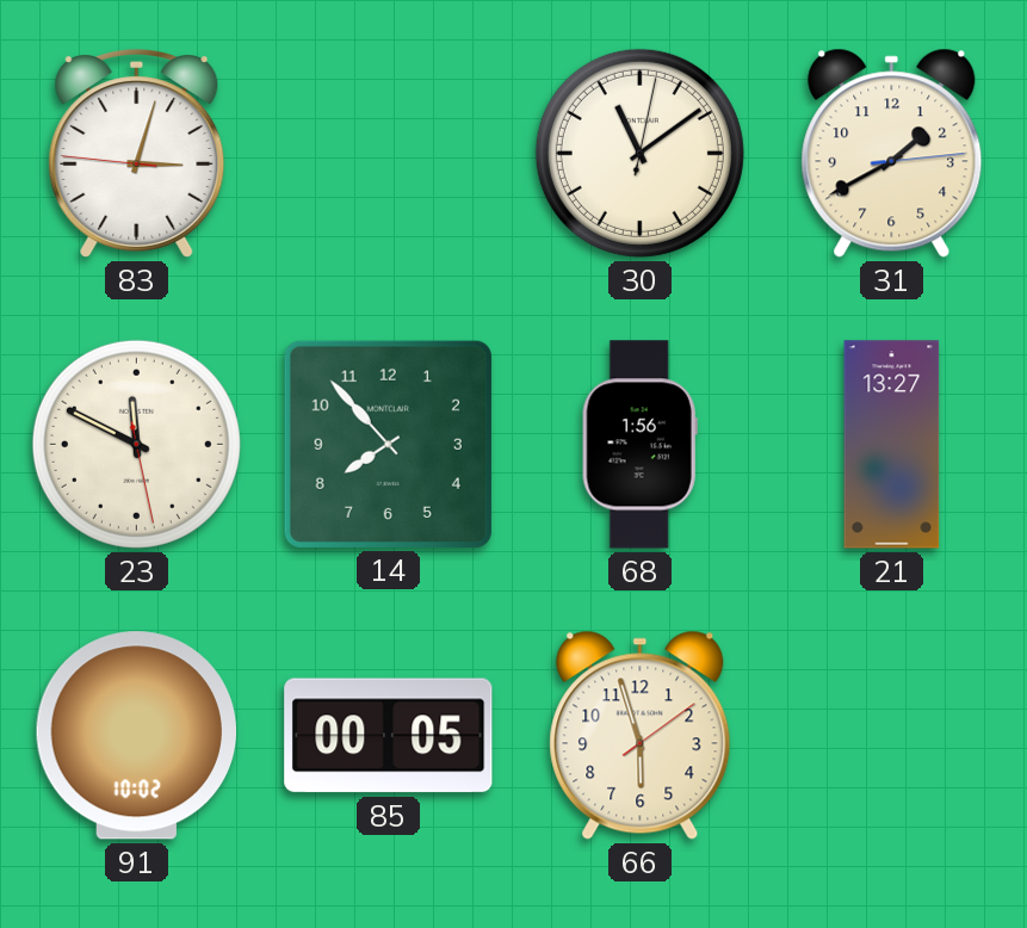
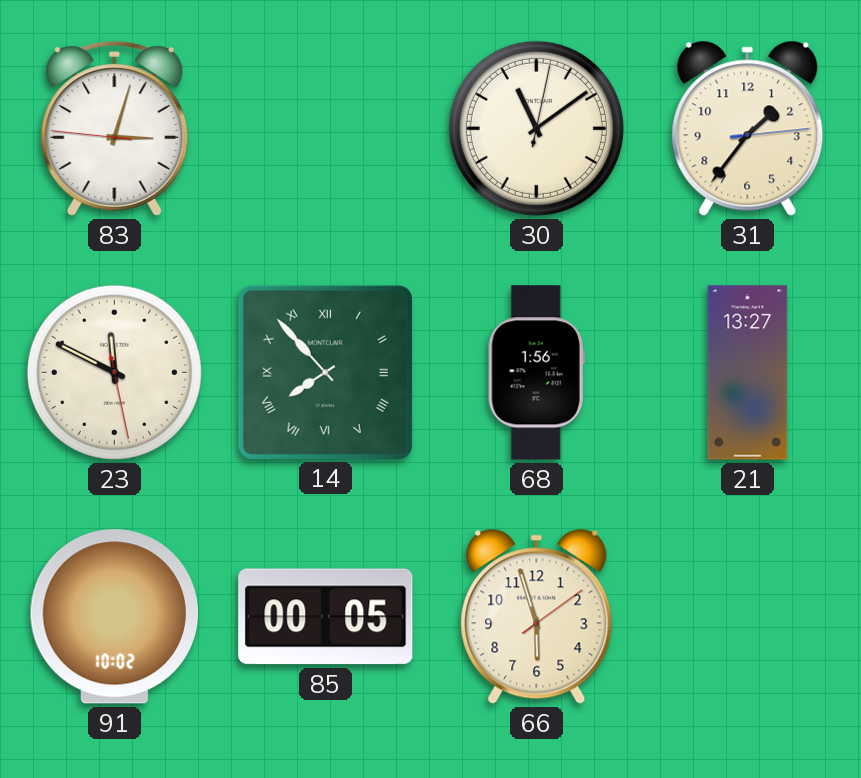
31: 1:40 -> 1:36 (748, 128)
14 numerals: Arabic -> Roman (325, 372)
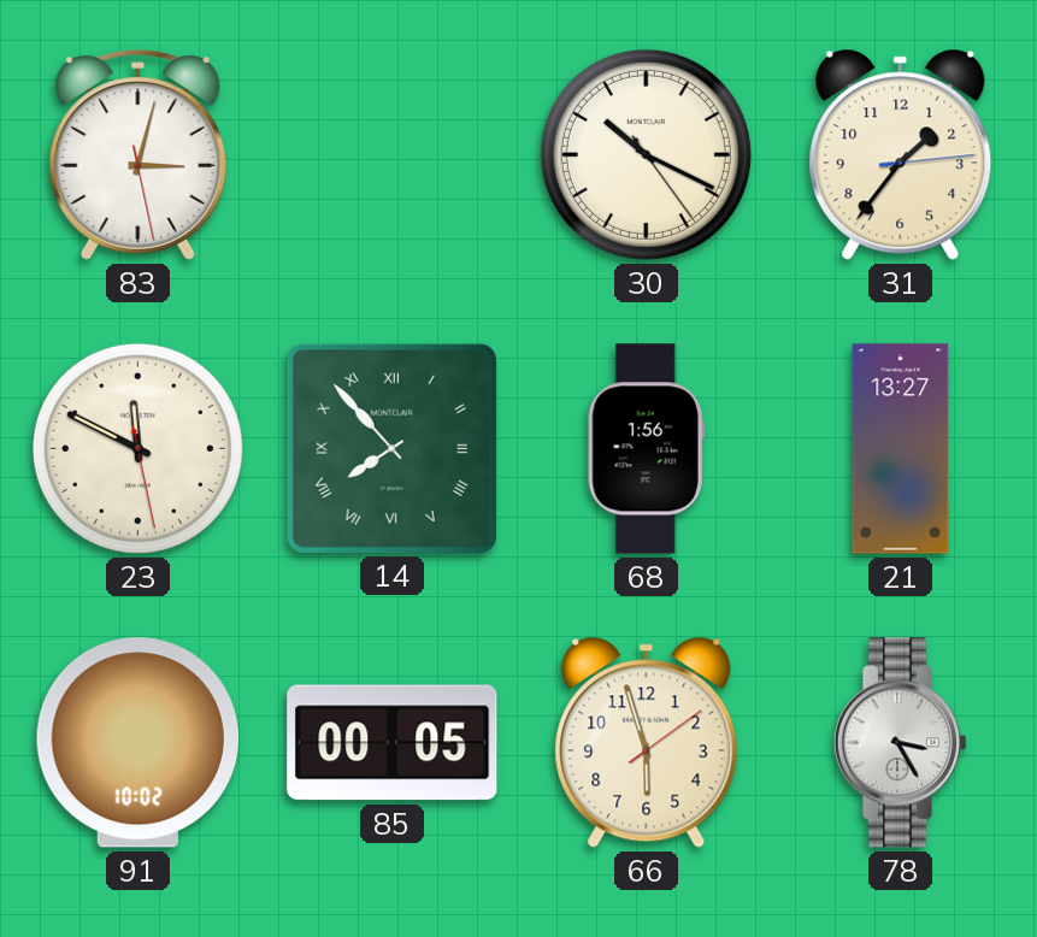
83: 3:02:46 -> 3:02:28 (139, 155)
30: 11:09 -> 10:19 (646, 154)
78: none -> 3:25 (901, 743)
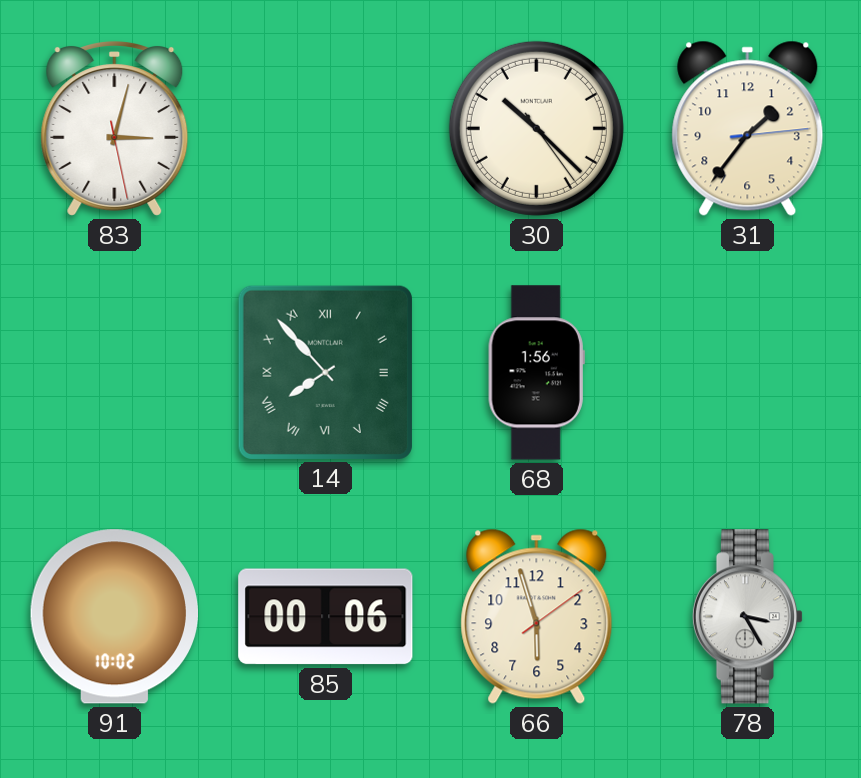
30: 10:19 -> 10:22 (536, 128)
23: 11:49 -> none (137, 448)
21: 13:27 -> none (901, 449)
85: 00:05 -> 00:06 (326, 617)
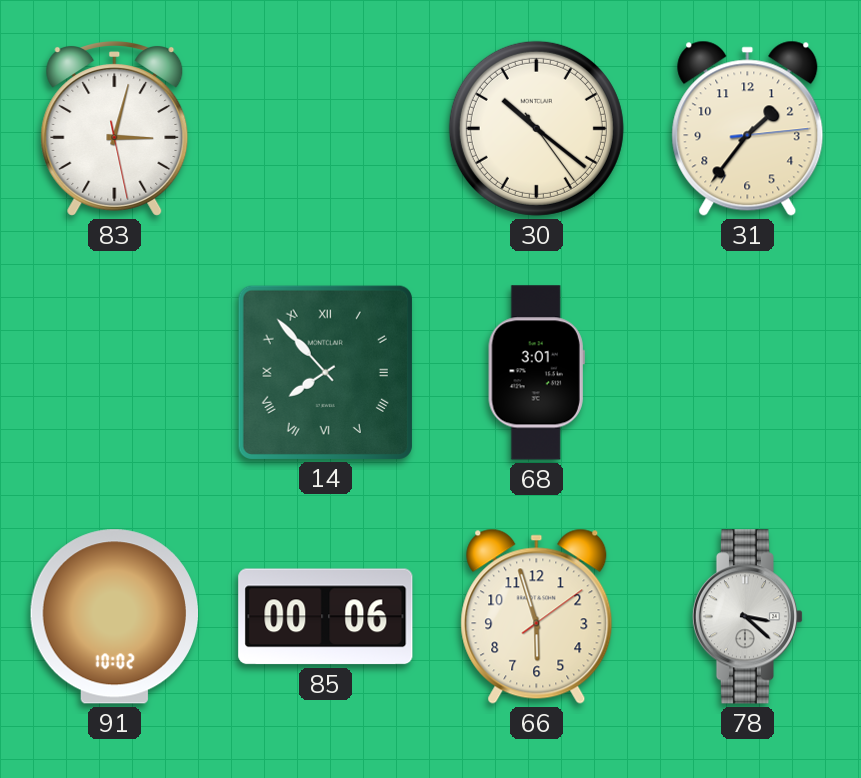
30: 10:22 -> 10:21 (536, 128)
68: 1:56 -> 3:01 (536, 373)
78: 3:25 -> 3:22 (748, 617)
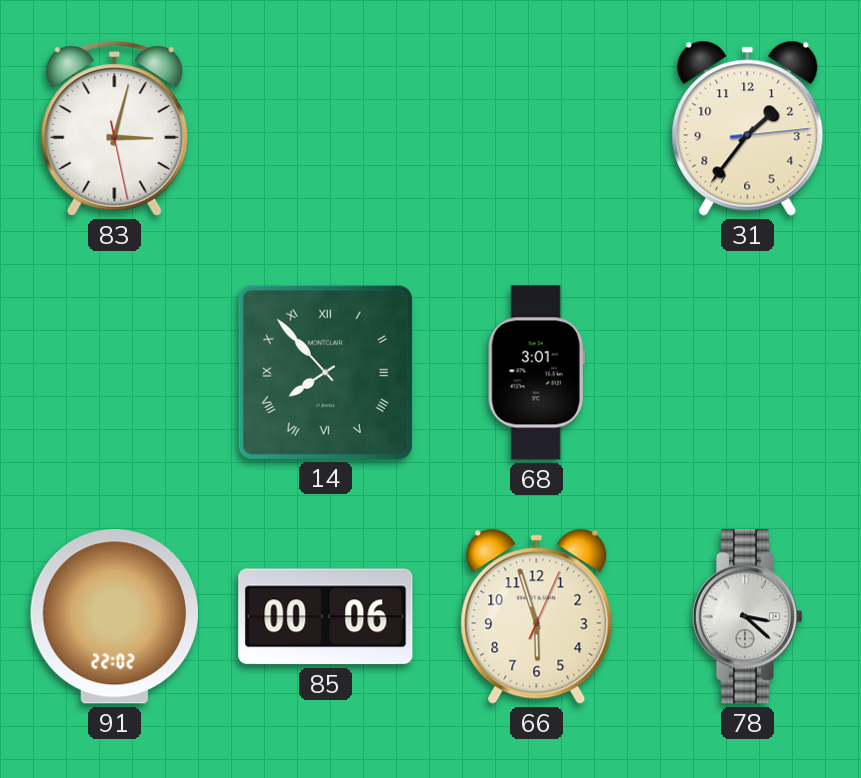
30: 10:21 -> none (536, 128)
91: 10:02 -> 22:02 (114, 617)
66: 5:57:09 -> 5:57:04 (537, 616)
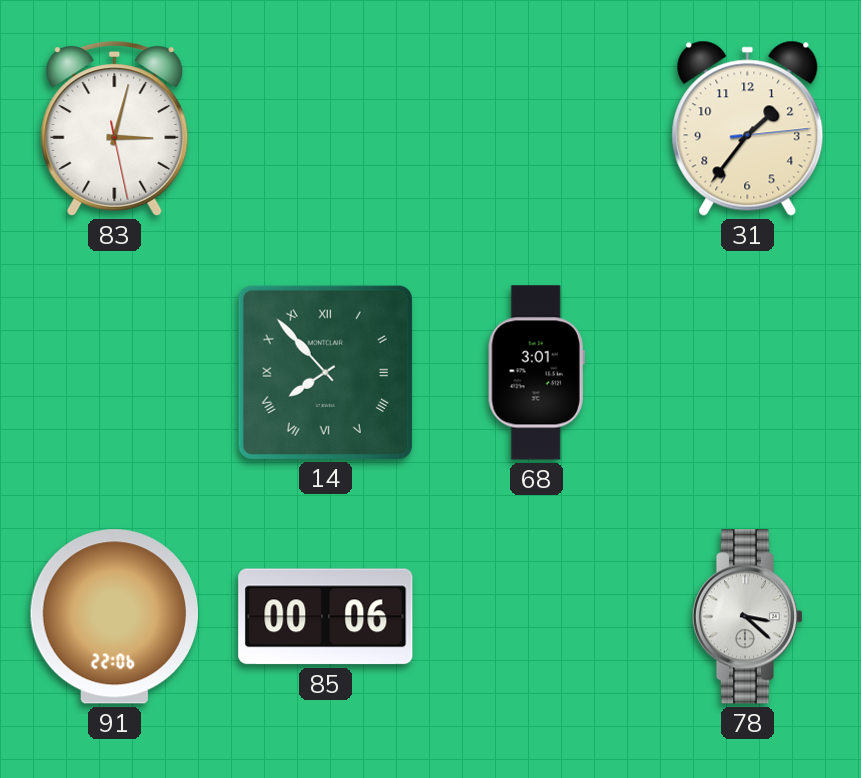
91: 22:02 -> 22:06 (114, 617)
66: 5:57 -> none (537, 616)
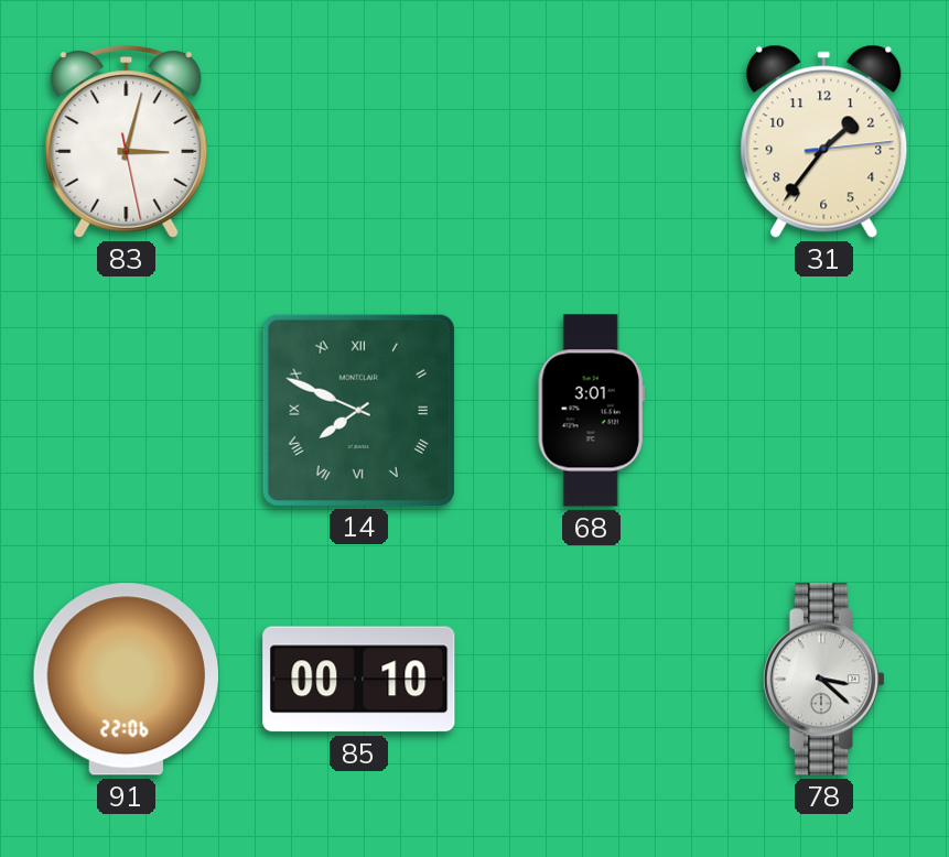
14: 7:53 -> 7:49 (358, 410)
85: 00:06 -> 00:10 (359, 680)
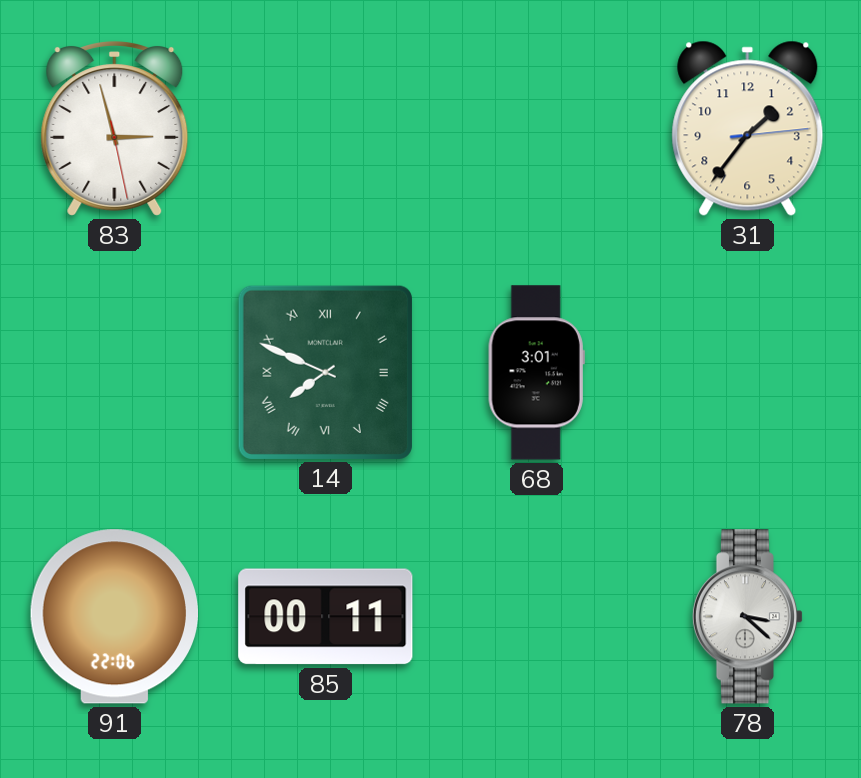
83: 3:02 -> 2:57 (115, 129)
85: 00:10 -> 00:11 (326, 617)
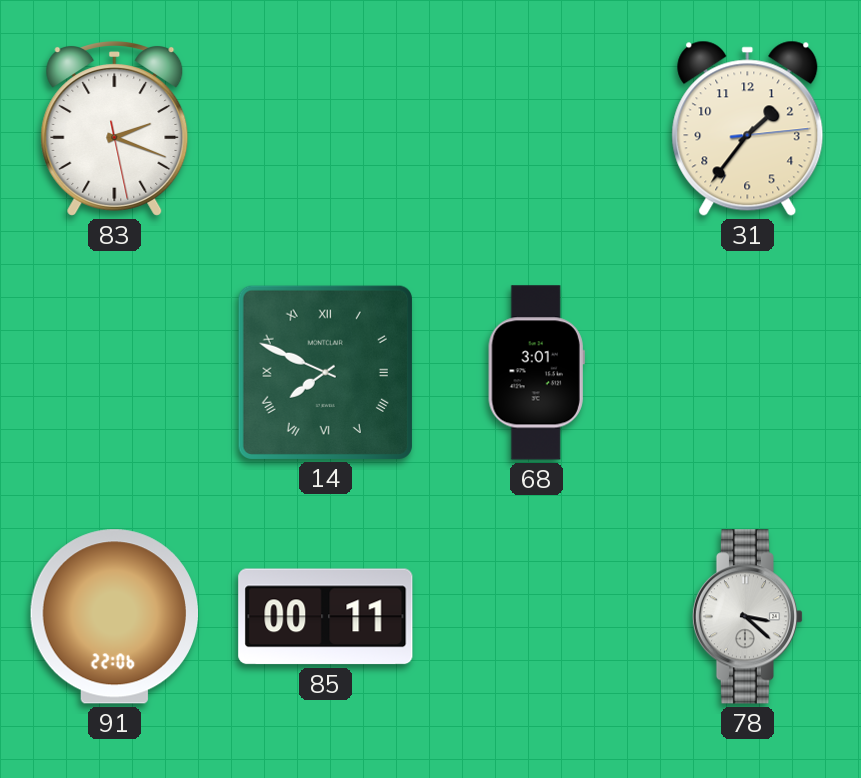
83: 2:57 -> 2:18 (115, 129)
